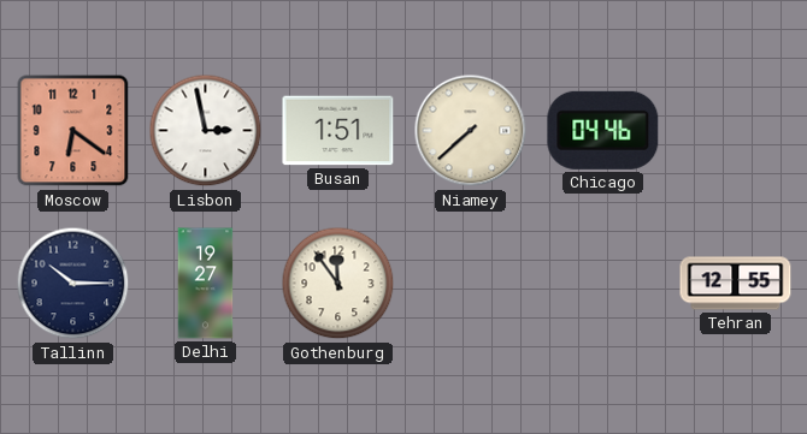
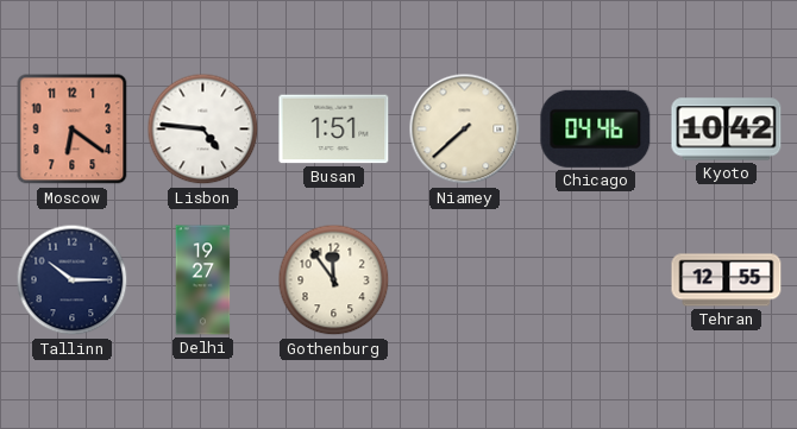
Lisbon: 2:58 -> 4:46 (203, 130)
Kyoto: none -> 10:42 (727, 130)
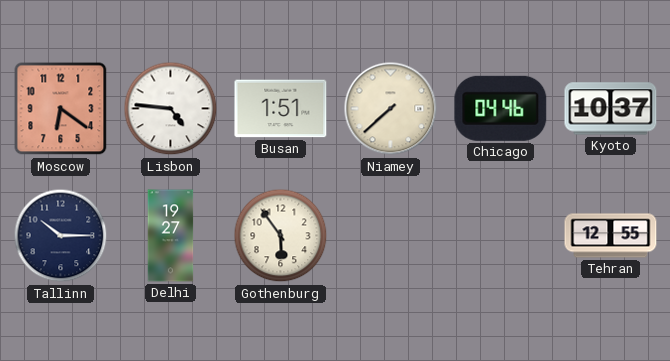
Kyoto: 10:42 -> 10:37 (611, 109)
Gothenburg: 11:54 -> 5:54 (281, 236)
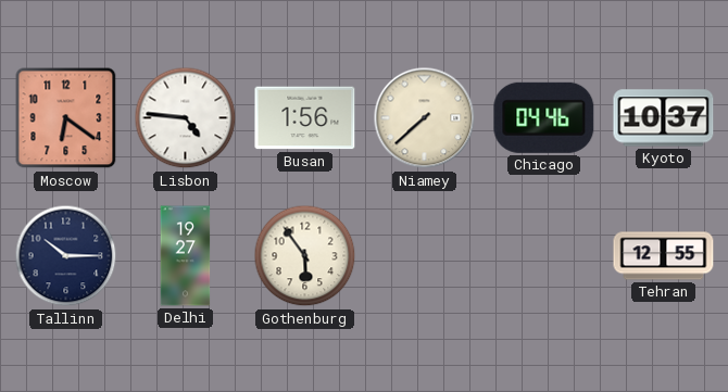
Busan: 1:51 -> 1:56 (305, 118)
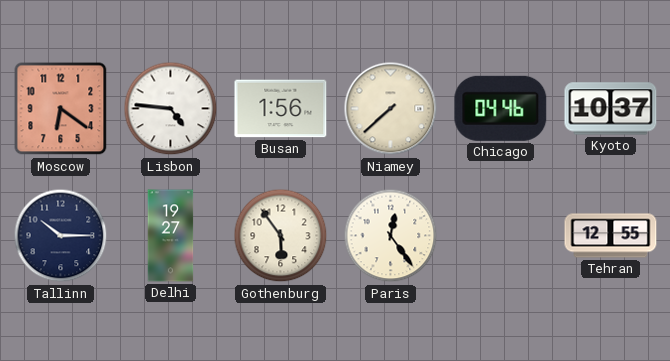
Paris: none -> 12:24 (391, 236)
